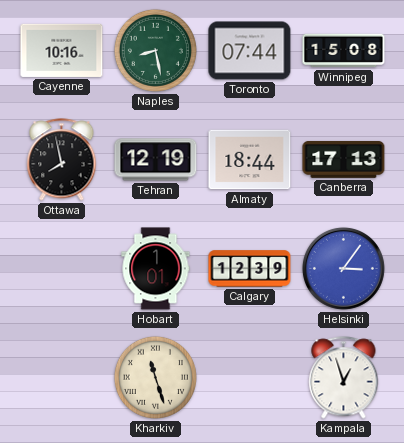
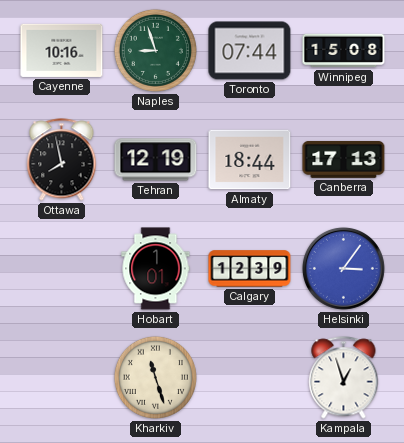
Naples: 8:28 -> 8:57 (155, 50)
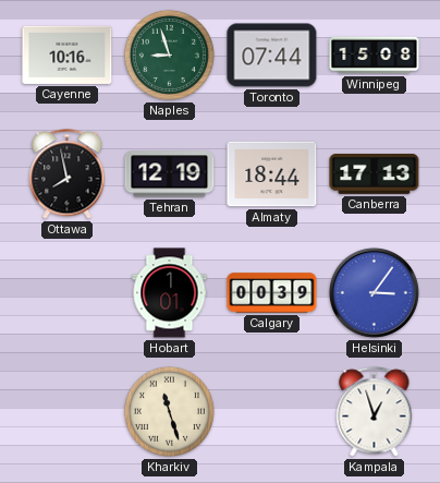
Calgary: 12:39 -> 00:39 (272, 293)
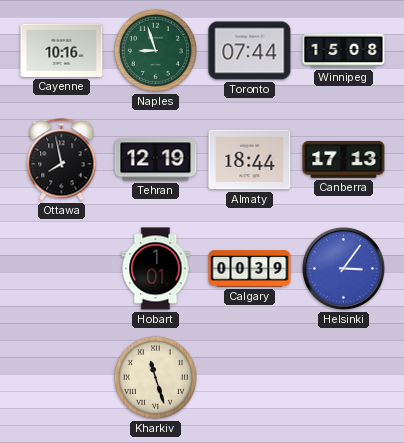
Kampala: 12:57 -> none (375, 412)
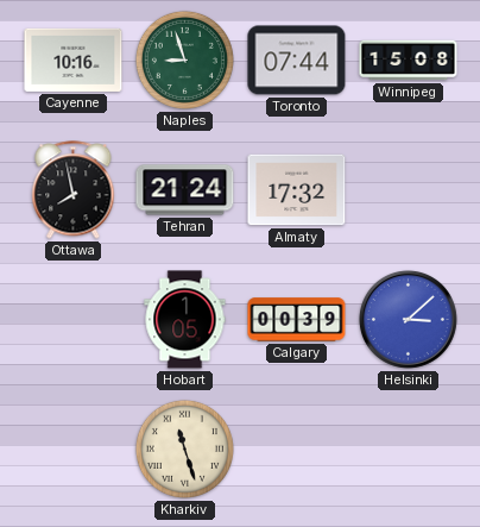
Tehran: 12:19 -> 21:24 (185, 190)
Almaty: 18:44 -> 17:32 (297, 190)
Canberra: 17:13 -> none (344, 159)
Hobart: 1:01 -> 1:05 (185, 320)
Helsinki: 3:06 -> 3:08 (408, 319)
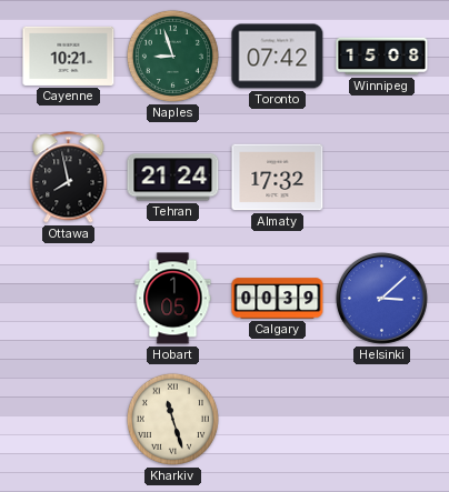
Cayenne: 10:16 -> 10:21 (69, 56)
Toronto: 07:44 -> 07:42 (278, 57)
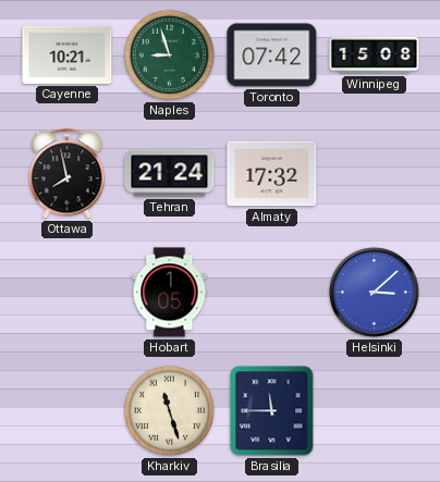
Calgary: 00:39 -> none (278, 299)
Brasilia: none -> 11:45 (272, 411)
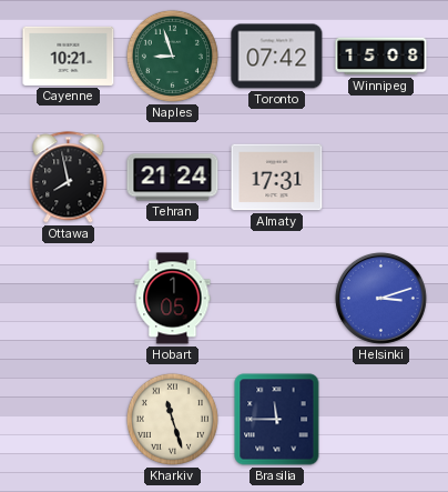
Almaty: 17:32 -> 17:31 (277, 178)
Helsinki: 3:08 -> 3:12 (380, 298)
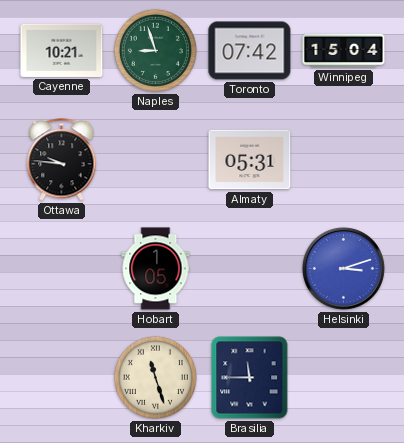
Winnipeg: 15:08 -> 15:04 (344, 51)
Ottawa: 7:58 -> 9:46 (62, 160)
Tehran: 21:24 -> none (173, 178)
Almaty: 17:31 -> 05:31 (250, 160)
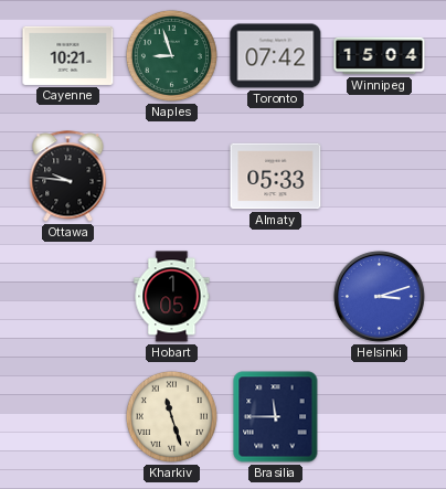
Almaty: 05:31 -> 05:33 (276, 177)
